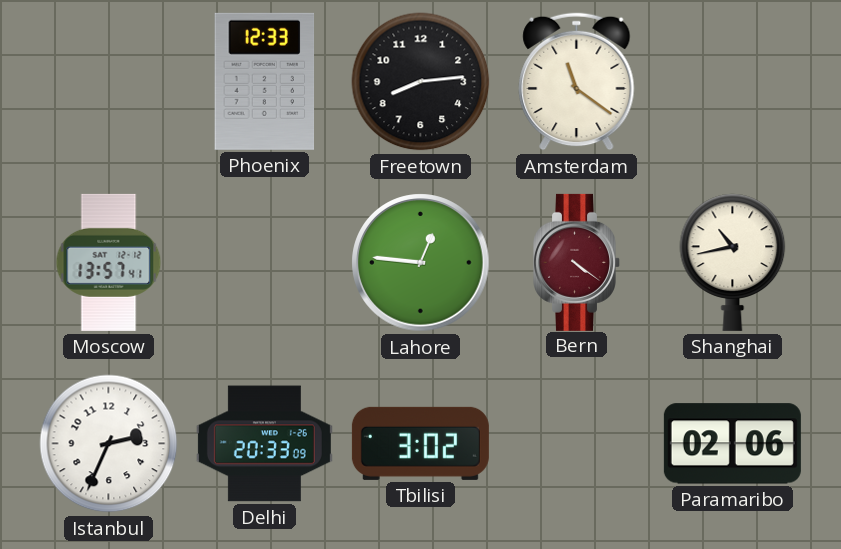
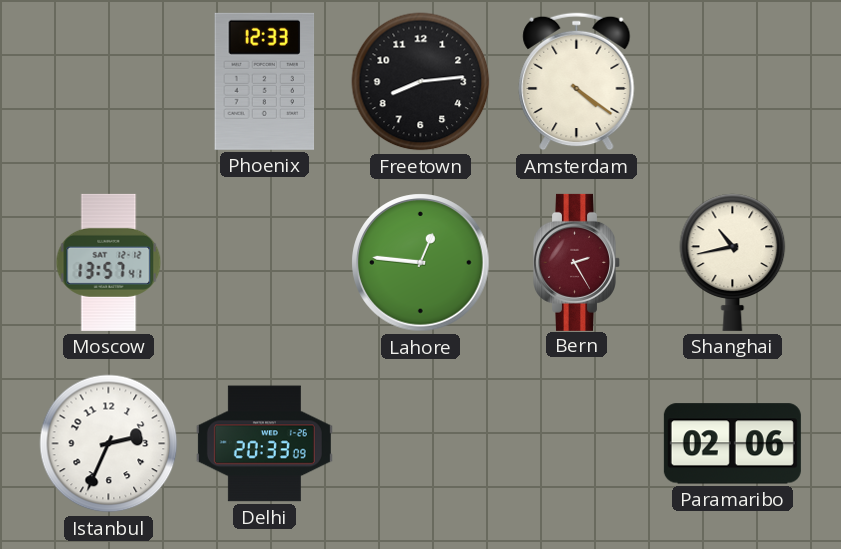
Amsterdam: 11:21 -> 4:21 (577, 82)
Bern: 4:21 -> 2:25 (577, 262)
Tbilisi: 3:02 -> none (420, 443)
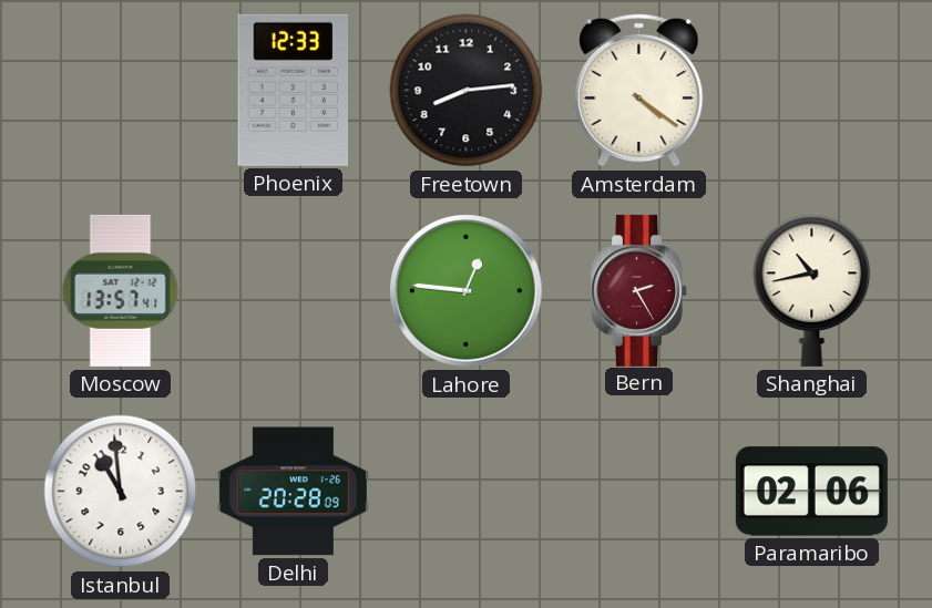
Istanbul: 2:34 -> 10:59 (121, 492)
Delhi: 20:33 -> 20:28 (293, 492)
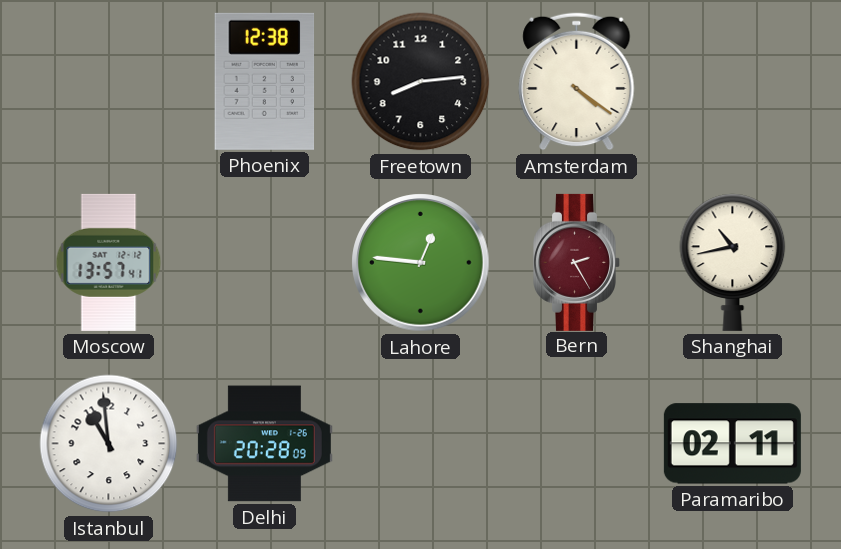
Phoenix: 12:33 -> 12:38 (265, 81)
Paramaribo: 02:06 -> 02:11 (732, 444)
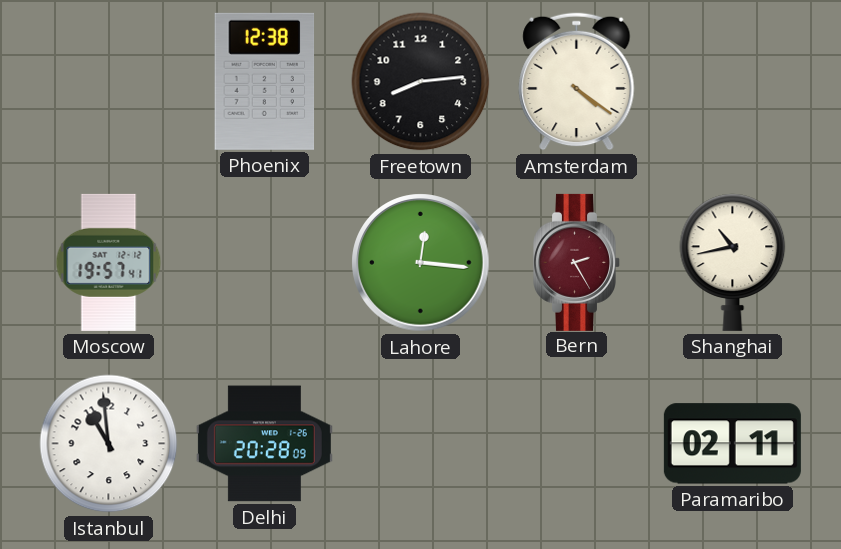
Moscow: 13:57 -> 19:57 (109, 262)
Lahore: 12:46 -> 12:16 (421, 263)
